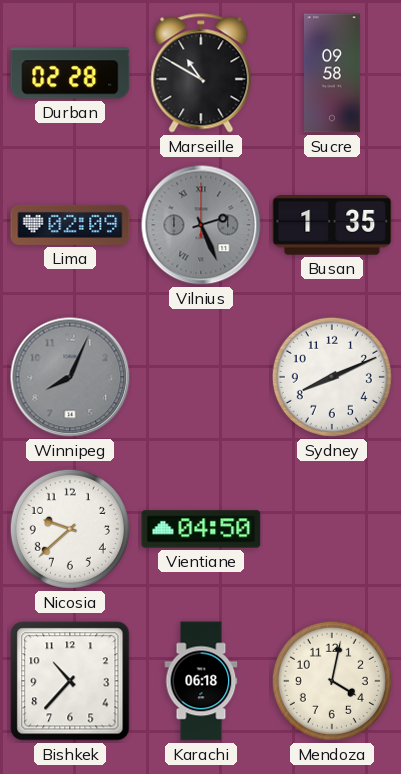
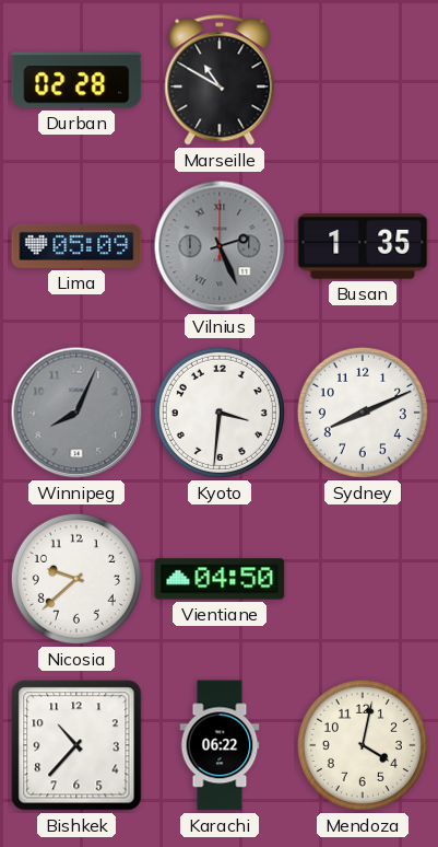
Sucre: 09:58 -> none (333, 73)
Lima: 02:09 -> 05:09 (76, 246)
Kyoto: none -> 3:31 (220, 413)
Karachi: 06:18 -> 06:22 (220, 745)
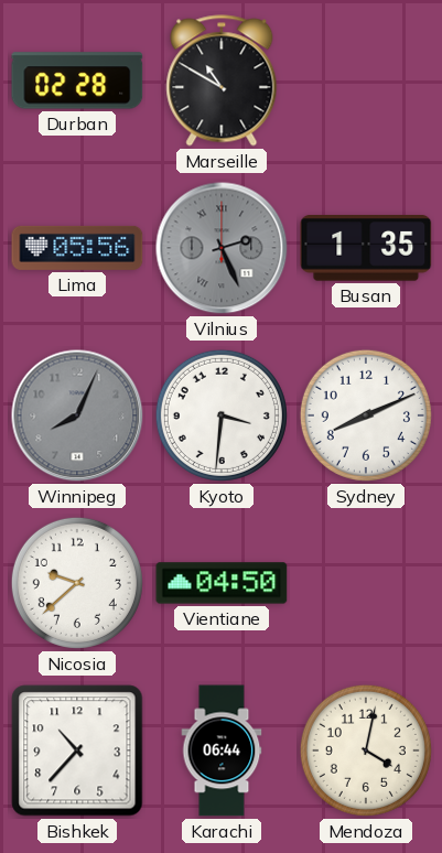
Lima: 05:09 -> 05:56 (77, 248)
Karachi: 06:22 -> 06:44 (222, 751)
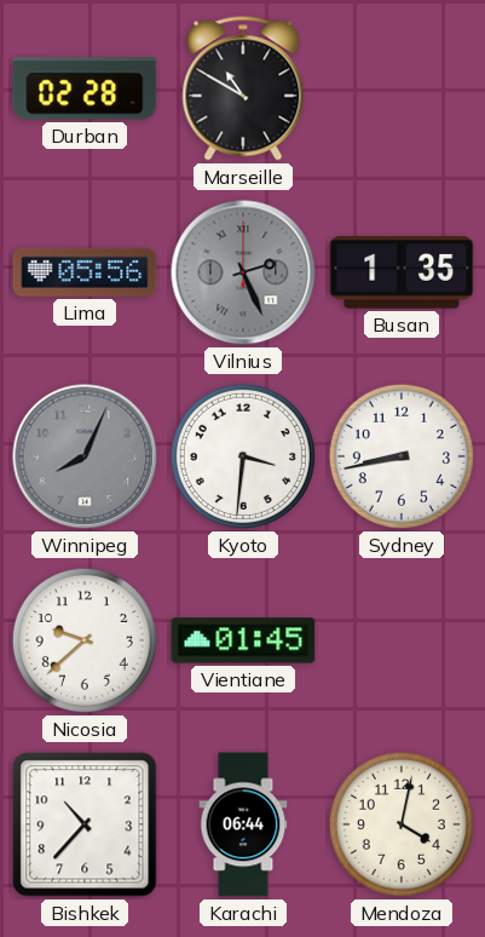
Sydney: 8:11 -> 8:43 (402, 456)
Vientiane: 04:50 -> 01:45 (243, 640)
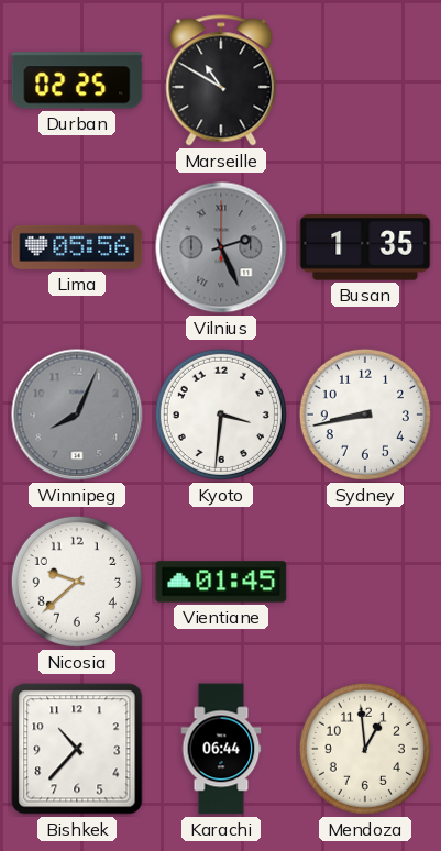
Durban: 02:28 -> 02:25 (77, 80)
Mendoza: 4:02 -> 12:59 (365, 749)
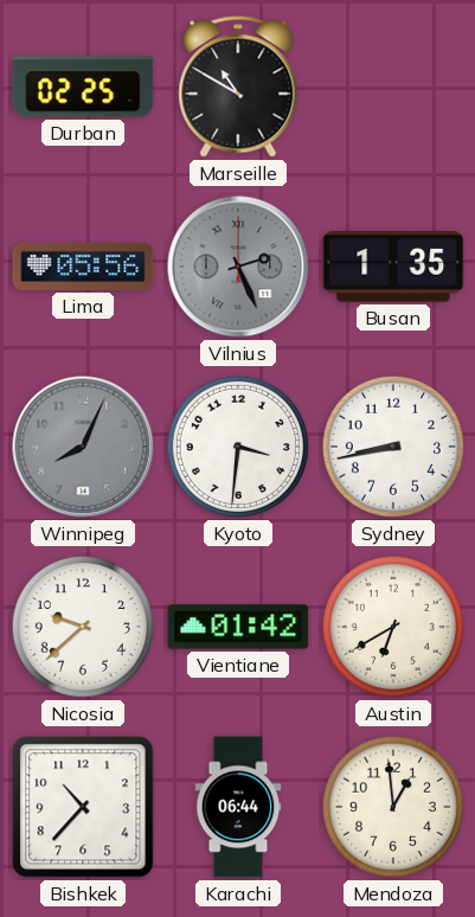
Vientiane: 01:45 -> 01:42 (238, 627)
Austin: none -> 6:40 (393, 627)
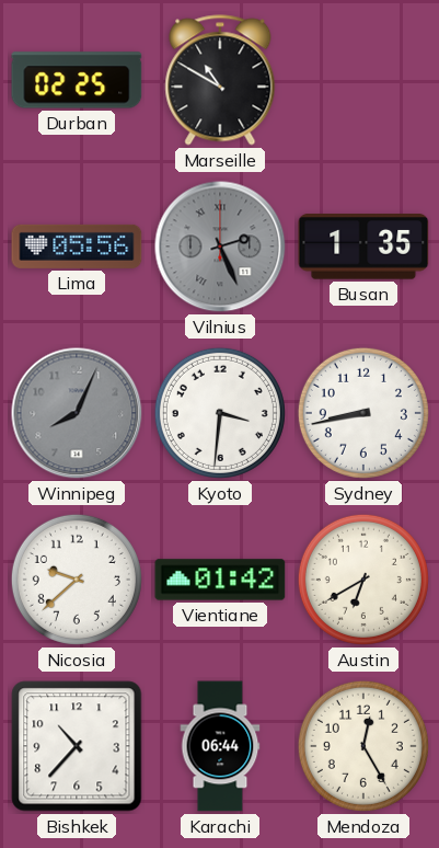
Mendoza: 12:59 -> 12:25 (363, 746)
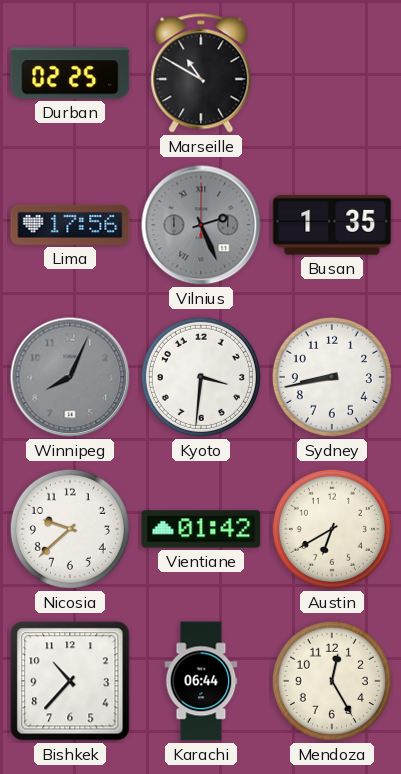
Lima: 05:56 -> 17:56 (70, 225)
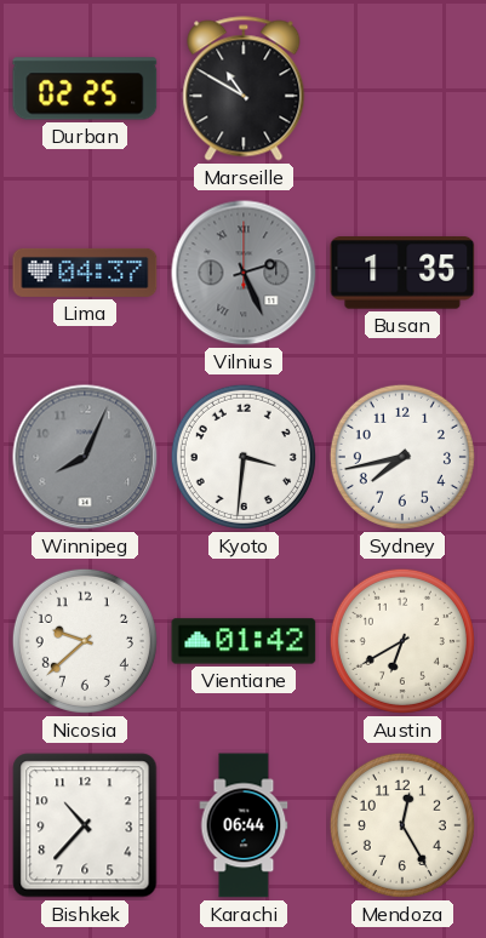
Lima: 17:56 -> 04:37 (85, 273)
Sydney: 8:43 -> 7:43 (402, 457)
